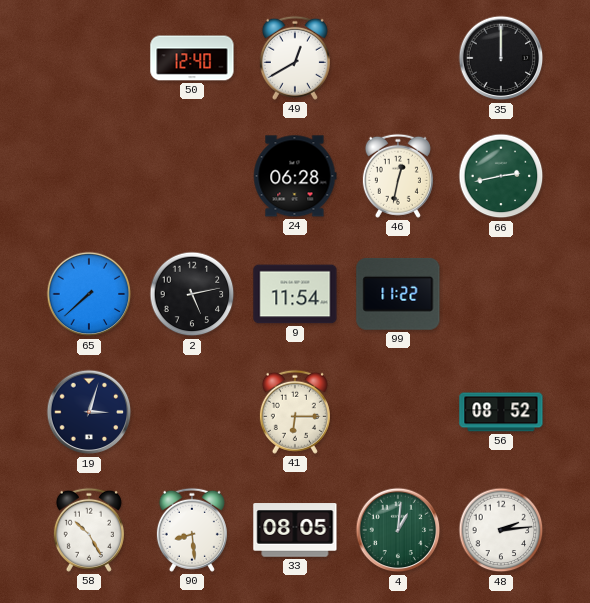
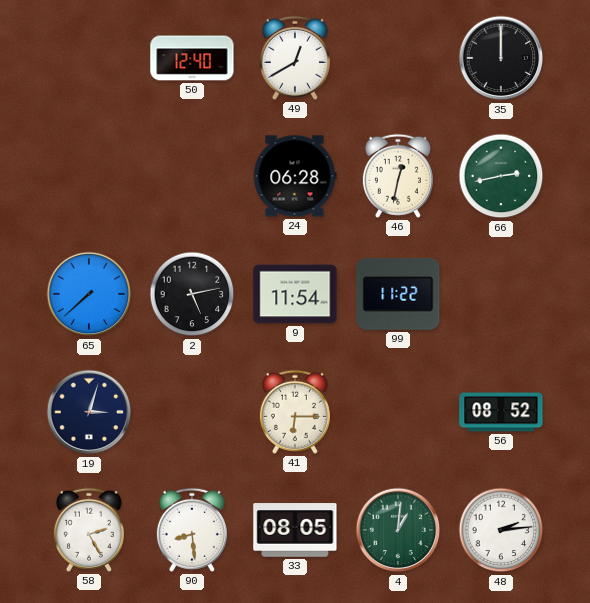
58: 10:25 -> 2:25 (89, 530)
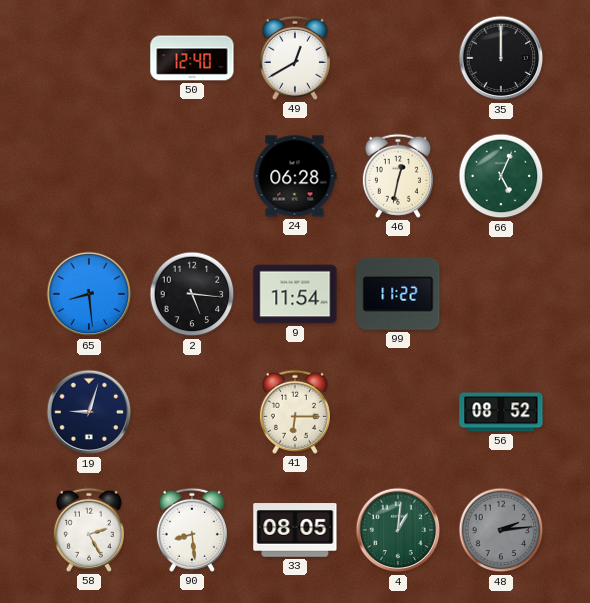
66: 2:43 -> 5:04 (501, 176)
65: 7:38 -> 8:29 (89, 294)
2: 5:13 -> 5:16 (192, 294)
19: 3:03 -> 9:03 (89, 412)
48 dial: white -> grey (501, 530)
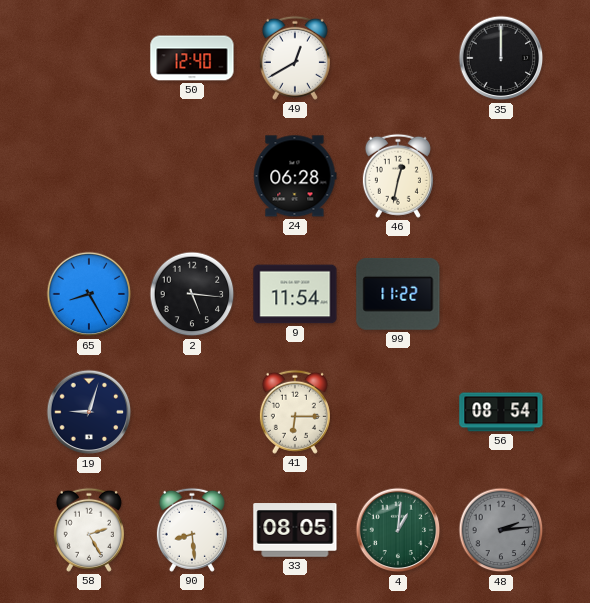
66: 5:04 -> none (501, 176)
65: 8:29 -> 8:25 (89, 294)
56: 08:52 -> 08:54 (501, 412)
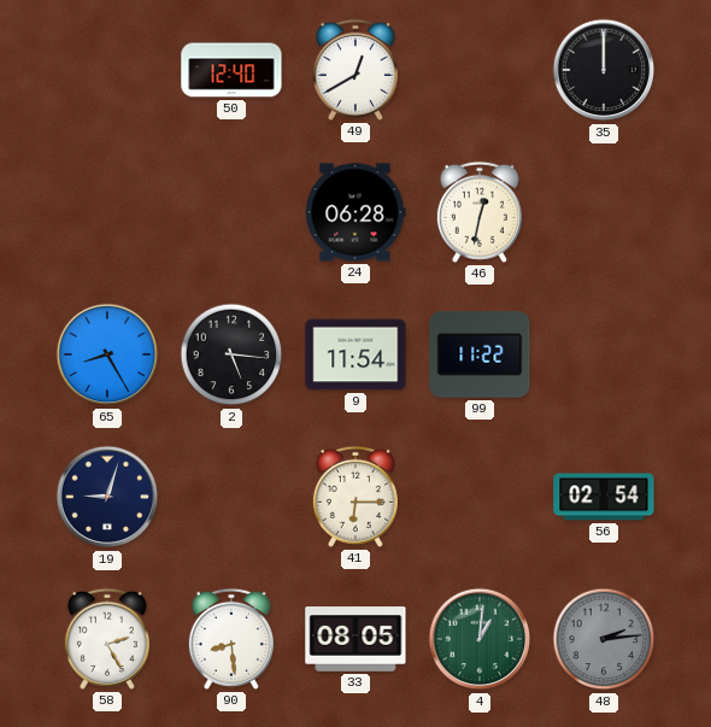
56: 08:54 -> 02:54 (604, 497)
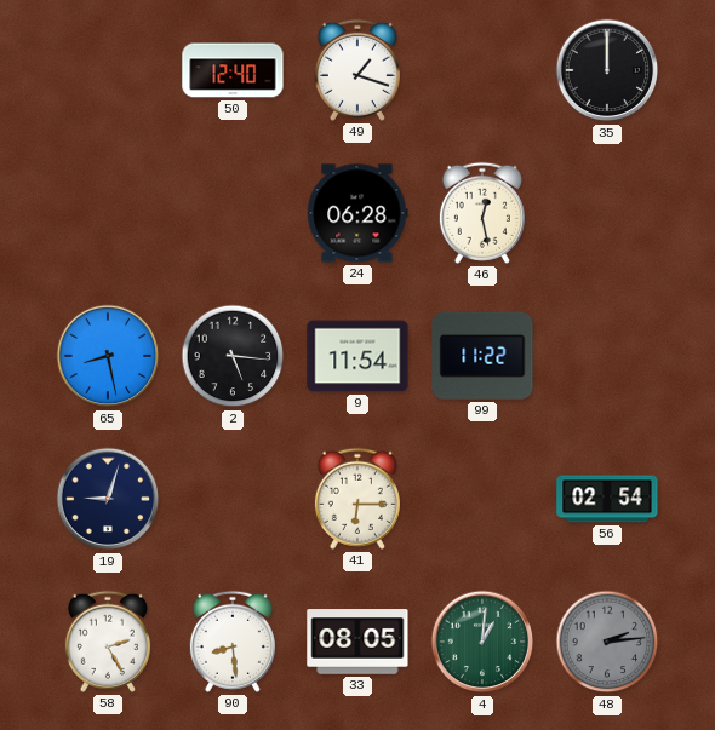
49: 12:40 -> 1:18 (358, 70)
46: 12:32 -> 12:28 (482, 213)
65: 8:25 -> 8:28 (108, 356)
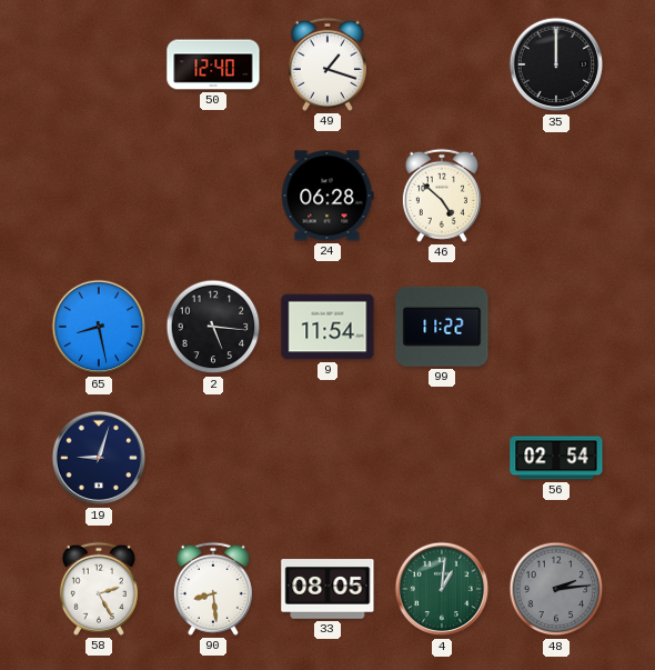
46: 12:28 -> 4:52 (442, 196)
41: 6:15 -> none (358, 499)
